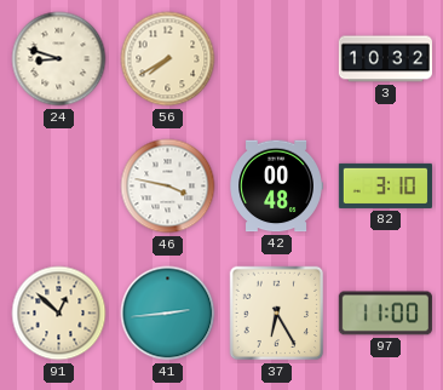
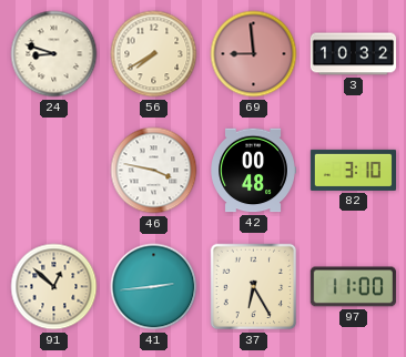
69: none -> 8:59 (254, 54)
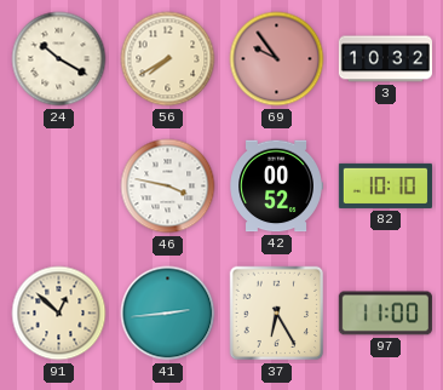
24: 8:48 -> 10:20 (59, 59)
69: 8:59 -> 9:54 (277, 59)
42: 00:48 -> 00:52 (276, 187)
82: 3:10 -> 10:10 (385, 185)
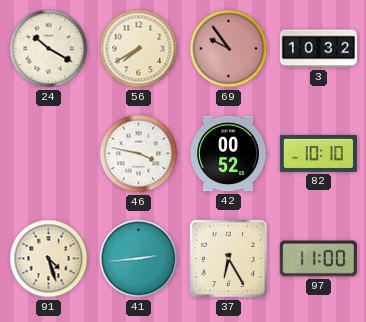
91: 12:52 -> 4:27 (49, 259)
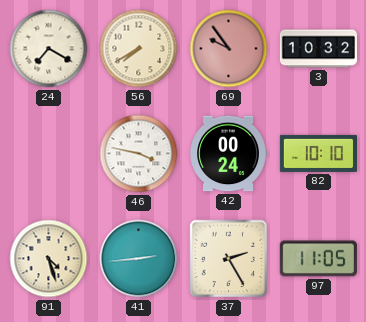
24: 10:20 -> 7:20 (49, 49)
42: 00:52 -> 00:24 (228, 154)
37: 6:25 -> 2:25 (229, 259)
97: 11:00 -> 11:05 (318, 259)
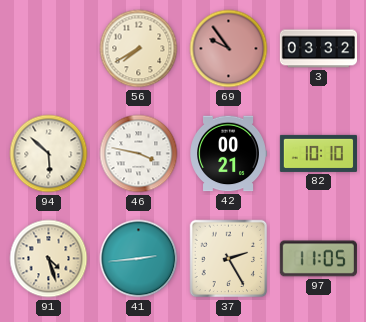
24: 7:20 -> none (49, 49)
3: 10:32 -> 03:32 (318, 49)
94: none -> 5:52 (49, 154)
42: 00:24 -> 00:21 (228, 154)
